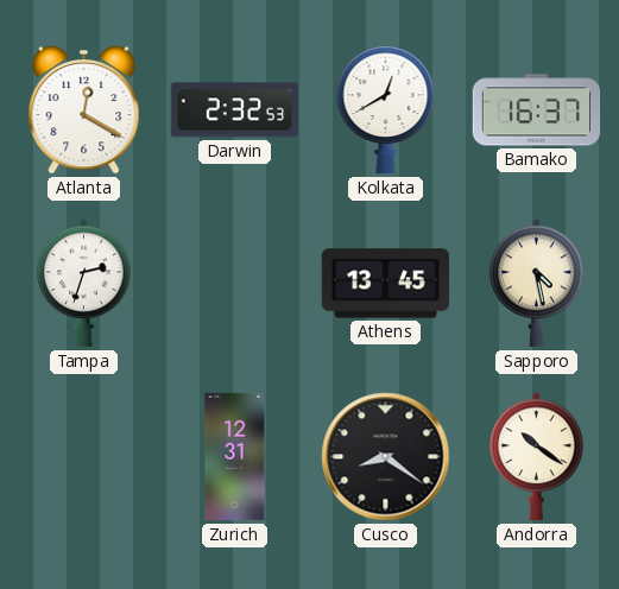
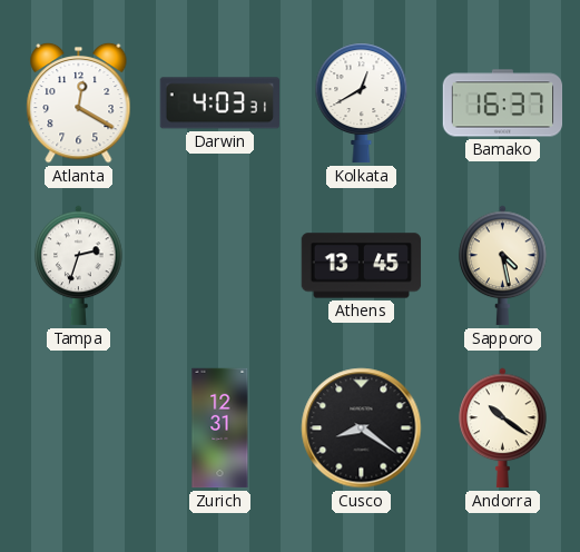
Darwin: 2:32 -> 4:03 (219, 103)
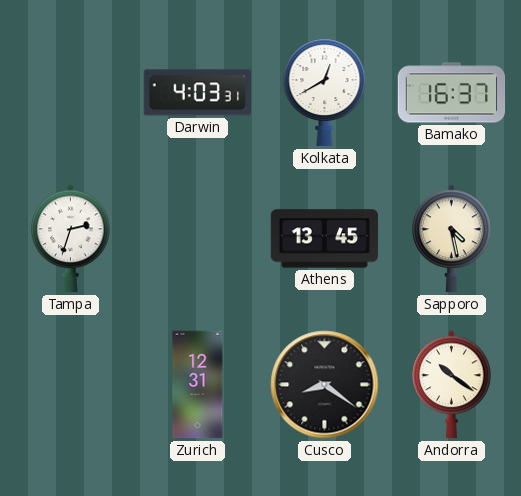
Atlanta: 12:20 -> none (79, 102)
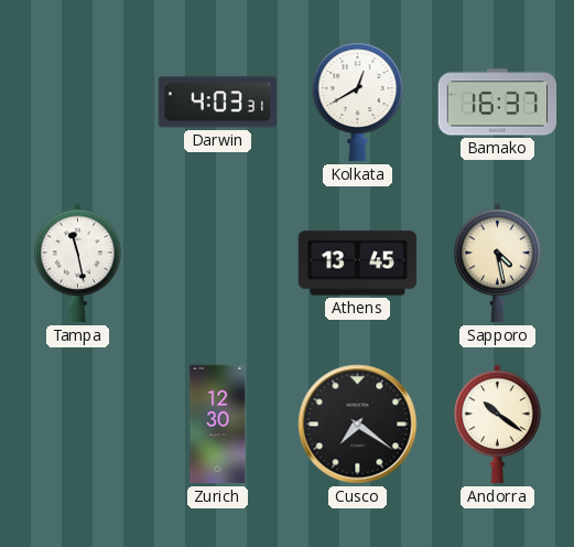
Tampa: 2:33 -> 11:28 (78, 264)
Zurich: 12:31 -> 12:30 (218, 425)
Cusco: 8:21 -> 7:21 (358, 425)
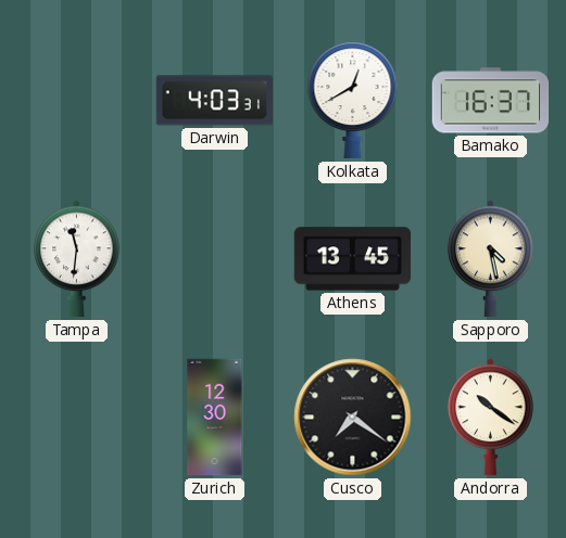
Tampa: 11:28 -> 11:31 (77, 259)
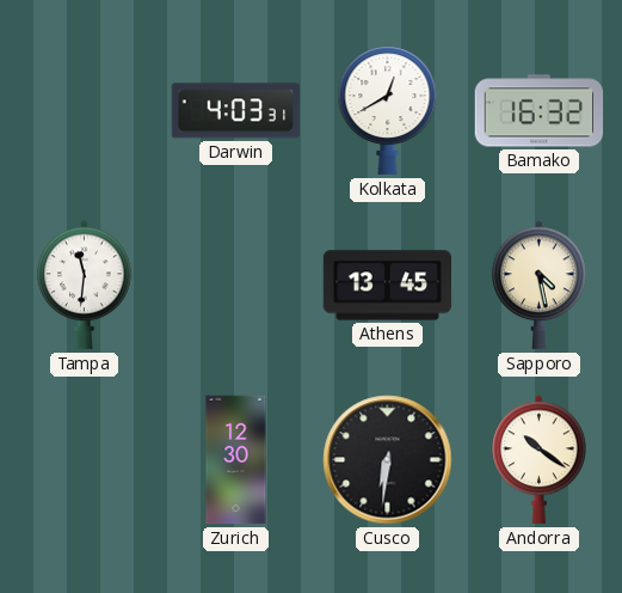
Bamako: 16:37 -> 16:32 (540, 111)
Cusco: 7:21 -> 6:31 (388, 460)
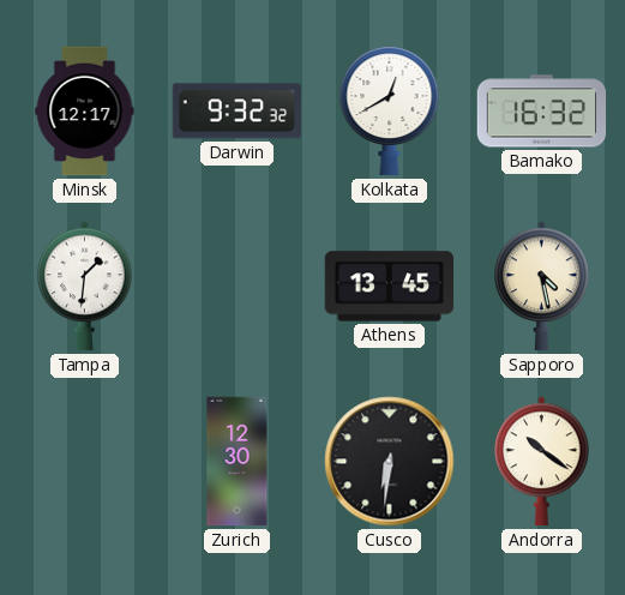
Minsk: none -> 12:17 (85, 112)
Darwin: 4:03 -> 9:32 (236, 112)
Tampa: 11:31 -> 1:31 (85, 287)
